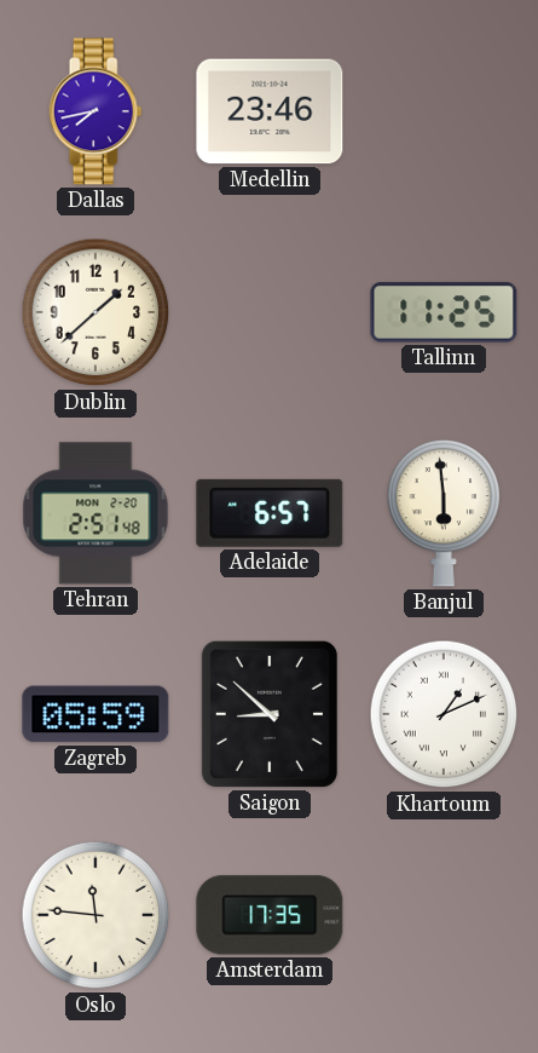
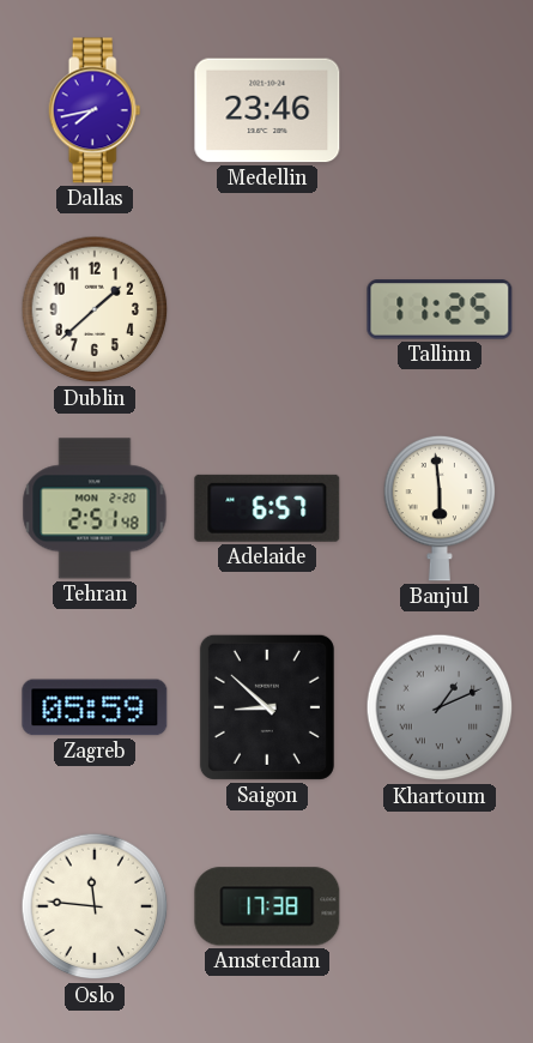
Khartoum dial: white -> grey (440, 707)
Amsterdam: 17:35 -> 17:38 (267, 906)
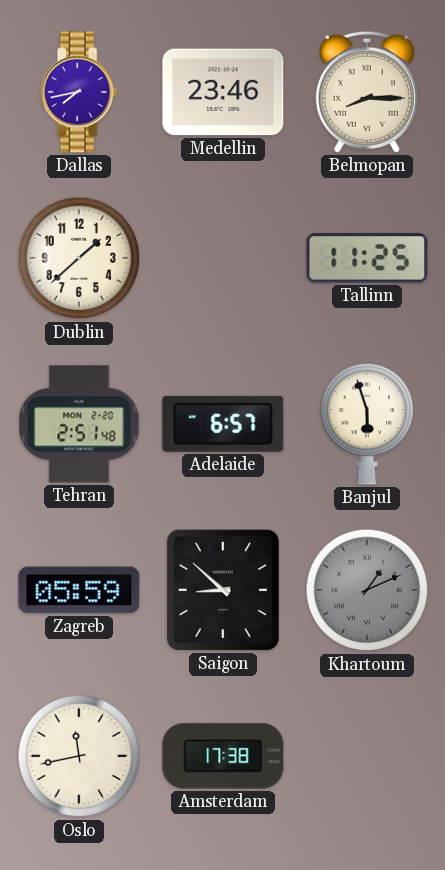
Belmopan: none -> 8:15 (367, 92)
Banjul: 5:59 -> 5:57 (367, 424)
Oslo: 11:46 -> 11:43 (79, 756)
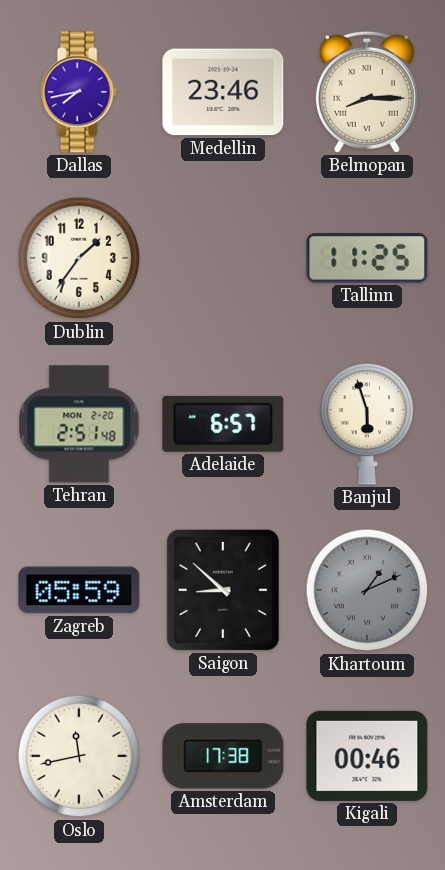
Dublin: 1:38 -> 1:36 (79, 258)
Kigali: none -> 00:46 (367, 756)
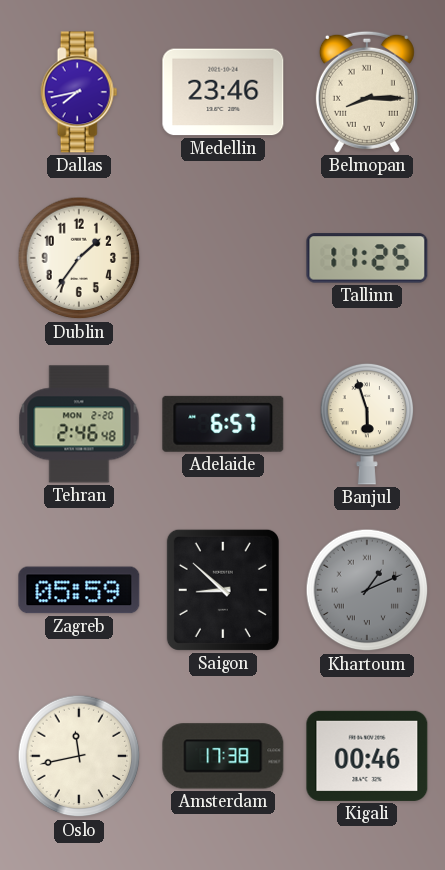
Tehran: 2:51 -> 2:46 (79, 424)
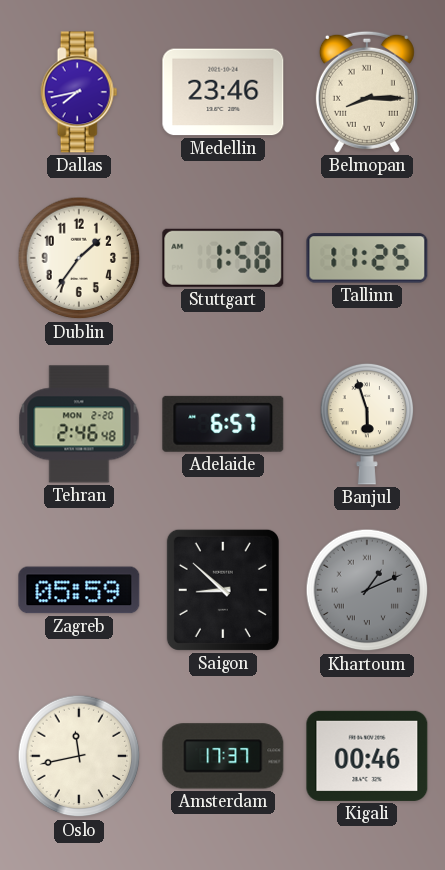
Stuttgart: none -> 1:58 (223, 258)
Amsterdam: 17:38 -> 17:37 (223, 756)
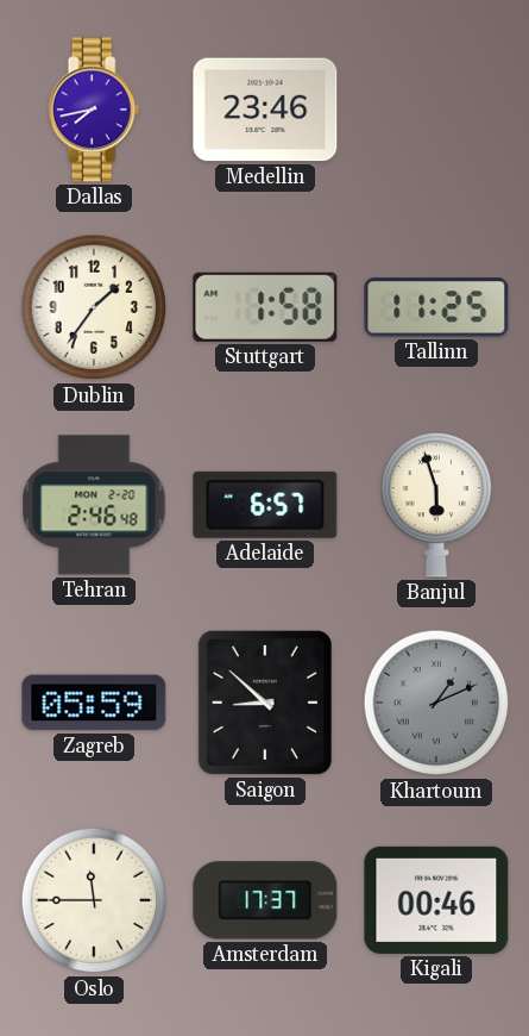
Belmopan: 8:15 -> none (367, 92)
Oslo: 11:43 -> 11:45 (94, 900)
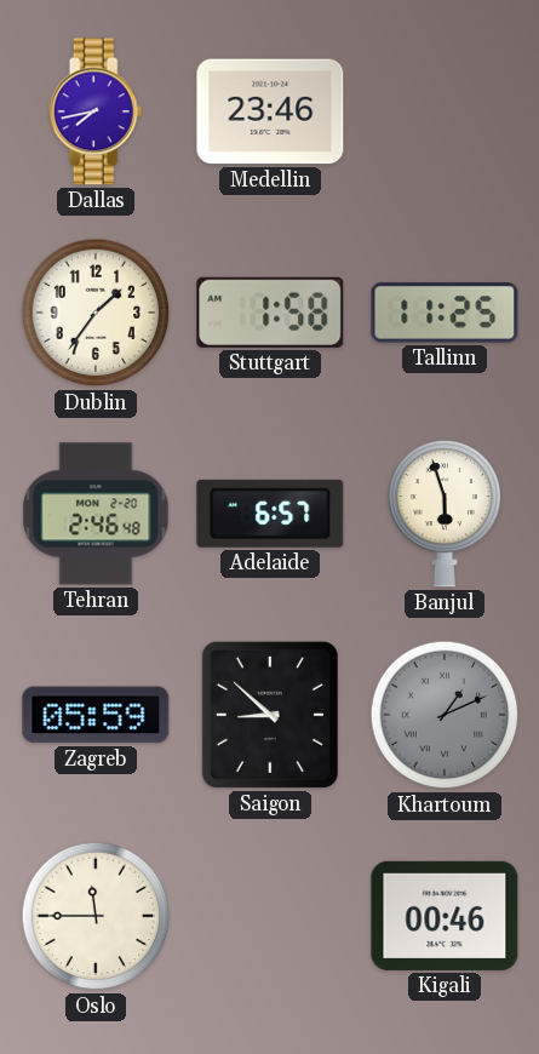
Amsterdam: 17:37 -> none (265, 900)
